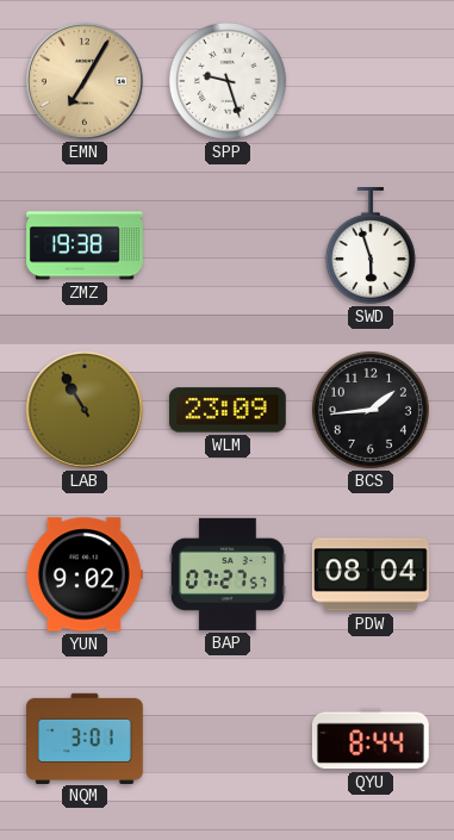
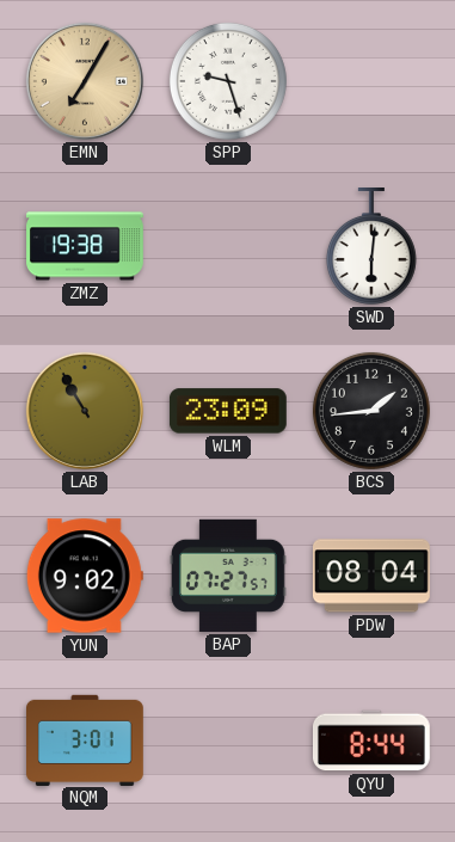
SWD: 5:57 -> 6:01 (371, 247)
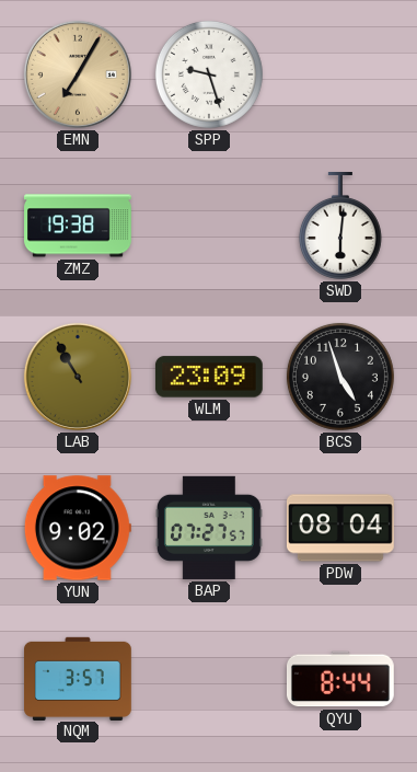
BCS: 1:44 -> 4:57 (340, 377)
NQM: 3:01 -> 3:57 (79, 678)
